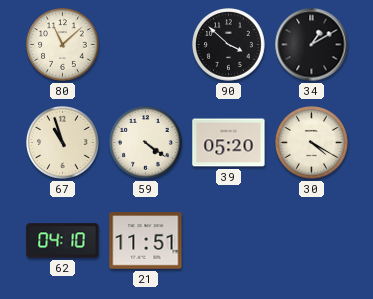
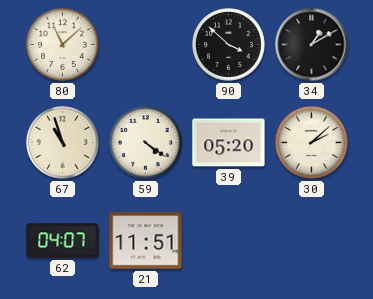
30: 4:20 -> 2:08 (312, 143)
62: 04:10 -> 04:07 (63, 241)
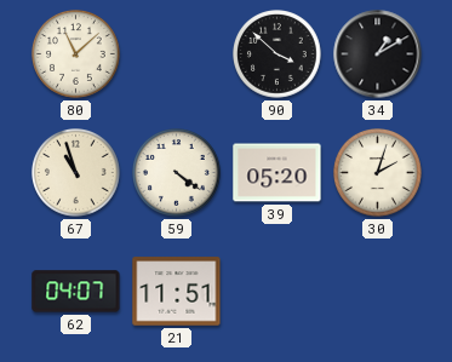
30: 2:08 -> 2:03 (378, 173)
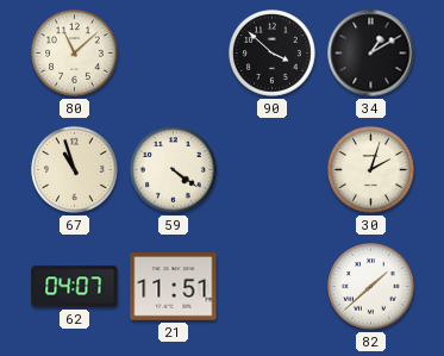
39: 05:20 -> none (278, 173)
82: none -> 1:38 (371, 287)
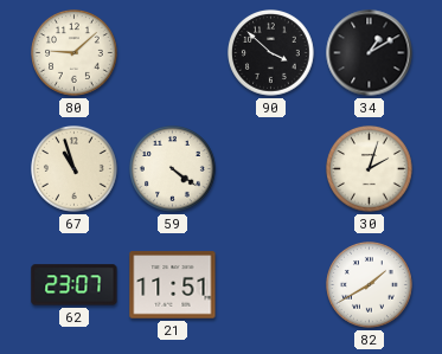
80: 11:08 -> 9:08 (75, 53)
62: 04:07 -> 23:07 (75, 285)
82: 1:38 -> 1:40 (370, 285)
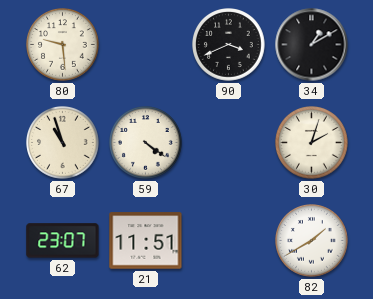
80: 9:08 -> 9:29 (63, 45)
90: 3:52 -> 3:41 (229, 45)
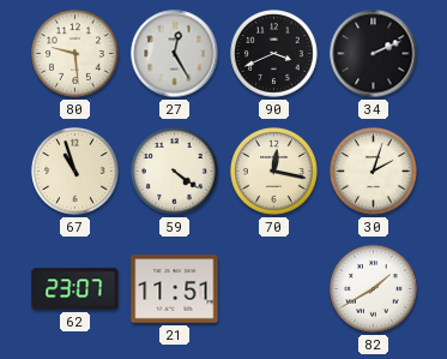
27: none -> 12:25 (175, 54)
34: 1:10 -> 2:11 (374, 54)
70: none -> 12:17 (274, 172)
